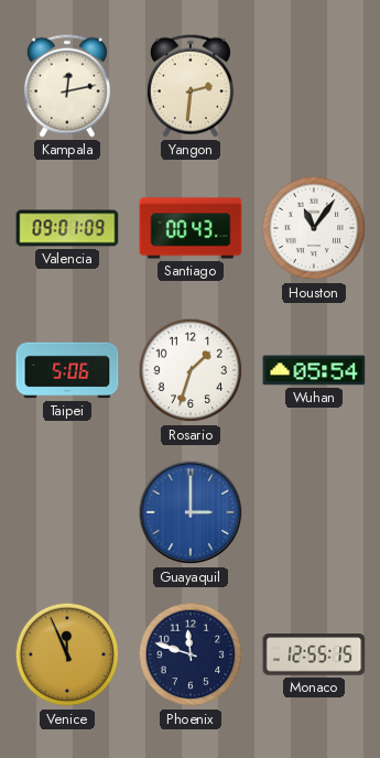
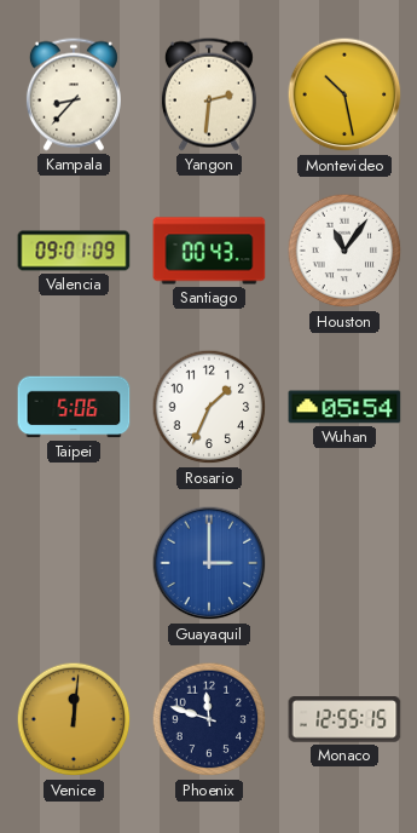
Kampala: 12:13 -> 8:37 (74, 94)
Montevideo: none -> 10:28 (344, 94)
Rosario: 1:33 -> 1:34 (209, 407)
Venice: 11:56 -> 12:01 (74, 719)
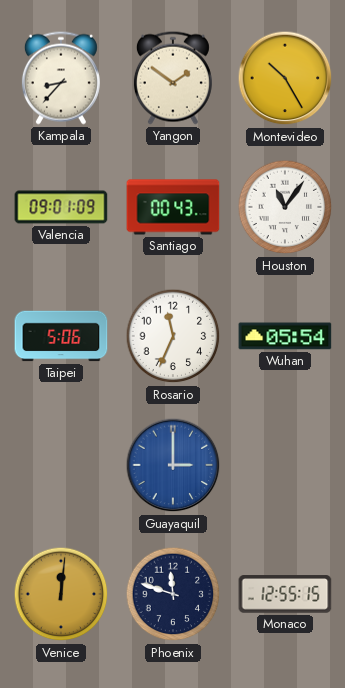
Yangon: 2:31 -> 1:51 (173, 78)
Montevideo: 10:28 -> 10:25 (285, 78)
Rosario: 1:34 -> 11:34 (173, 336)
